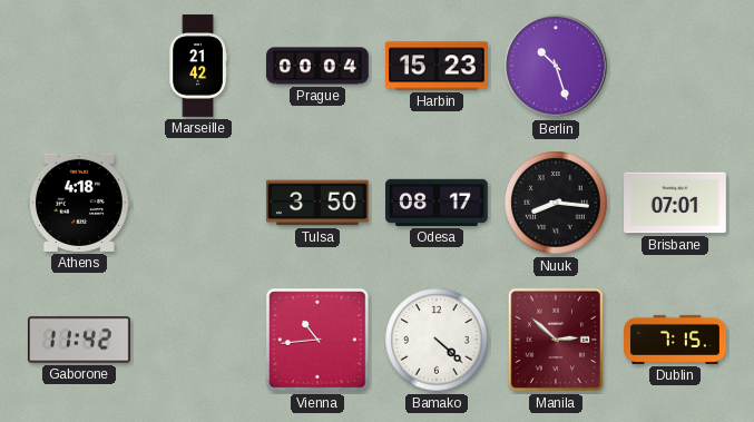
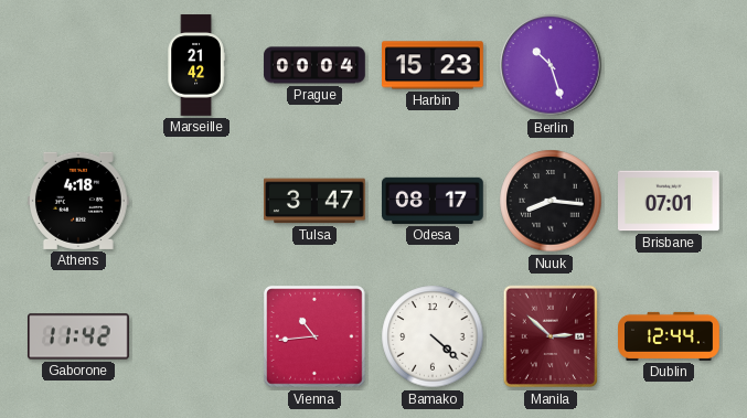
Tulsa: 3:50 -> 3:47 (316, 201)
Dublin: 7:15 -> 12:44 (669, 336)
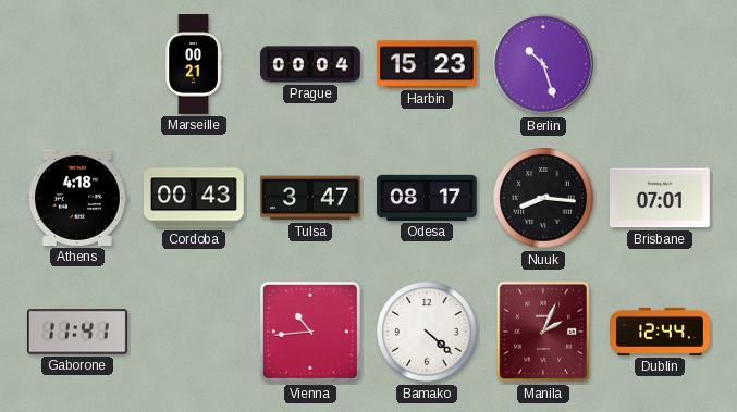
Marseille: 21:42 -> 00:21 (194, 64)
Cordoba: none -> 00:43 (194, 198)
Gaborone: 11:42 -> 11:41 (78, 332)
Manila: 2:52 -> 2:04 (543, 332)
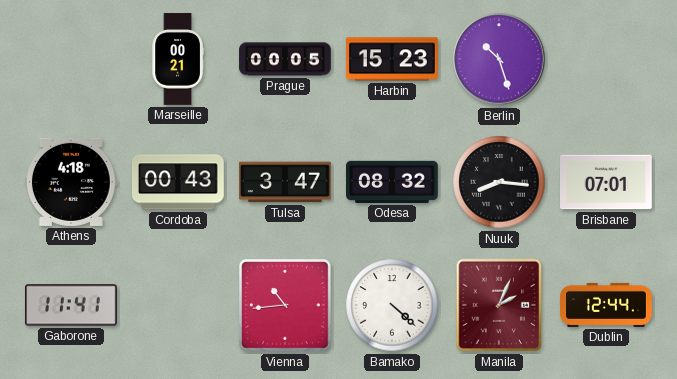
Prague: 00:04 -> 00:05 (285, 59)
Odesa: 08:17 -> 08:32 (393, 182)
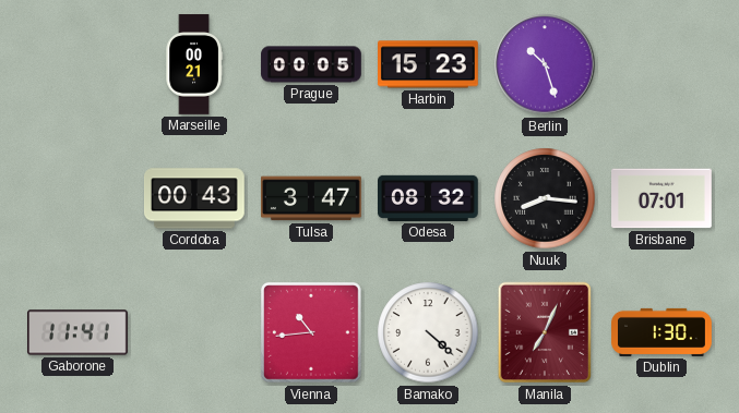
Athens: 4:18 -> none (71, 182)
Manila: 2:04 -> 7:04 (545, 332)
Dublin: 12:44 -> 1:30 (661, 332)
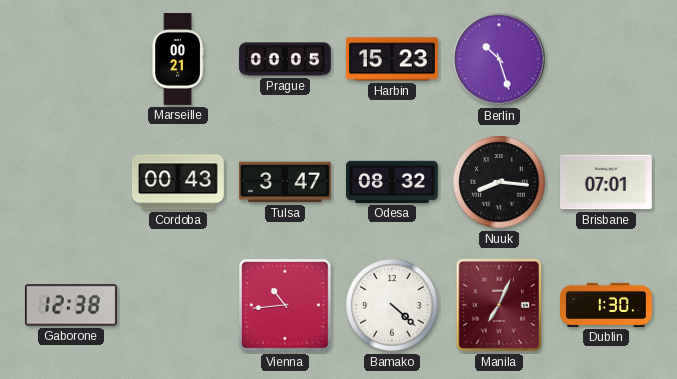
Gaborone: 11:41 -> 12:38 (72, 305)
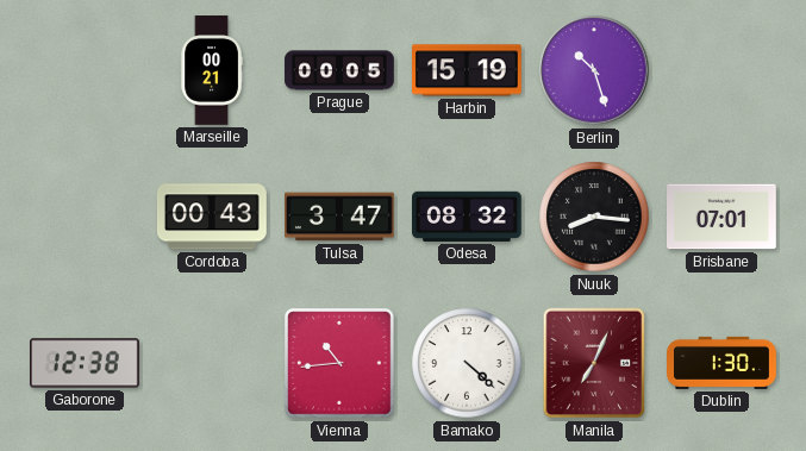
Harbin: 15:23 -> 15:19 (468, 70)
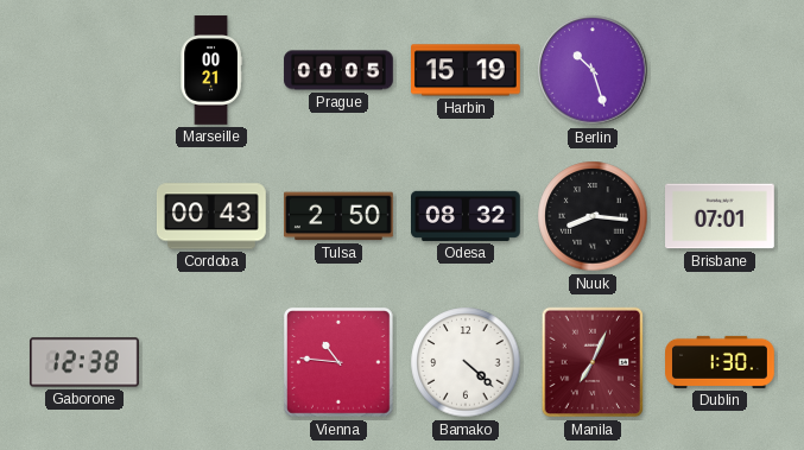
Tulsa: 3:47 -> 2:50 (340, 216)
Vienna: 10:44 -> 10:46 (340, 363)
